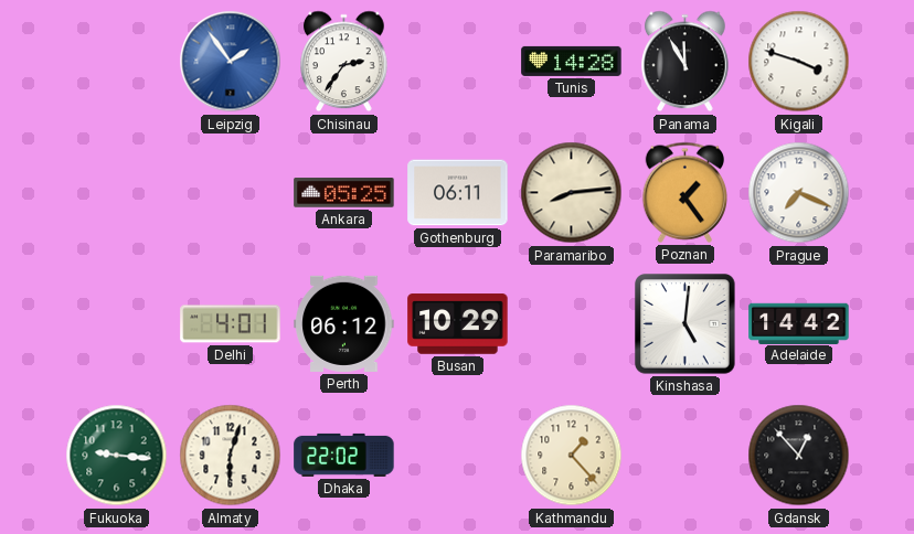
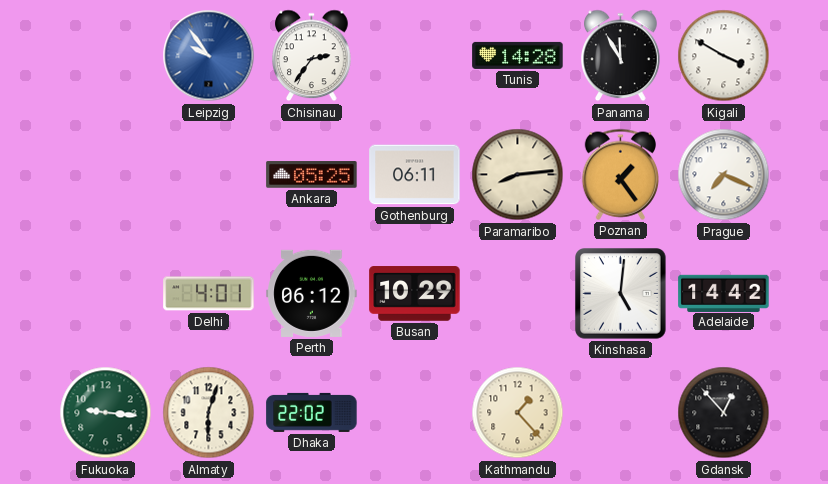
Leipzig: 1:54 -> 9:54 (209, 56)
Kigali: 3:48 -> 3:50 (724, 56)
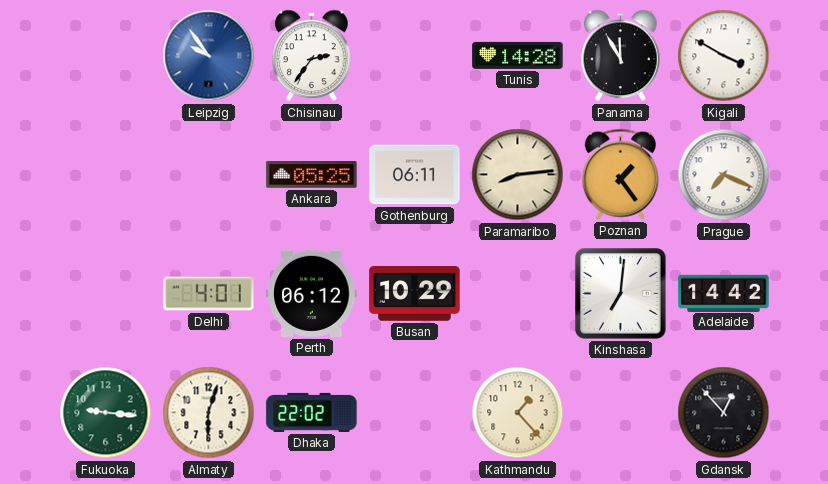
Kinshasa: 5:01 -> 7:01 (621, 294)
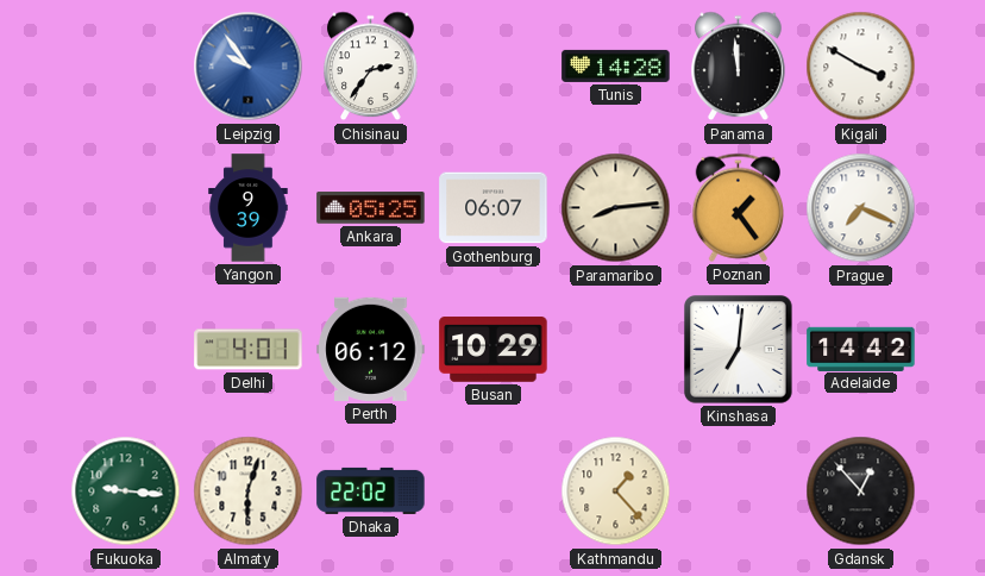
Panama: 11:55 -> 11:59 (739, 67)
Yangon: none -> 9:39 (249, 208)
Gothenburg: 06:11 -> 06:07 (494, 208)
